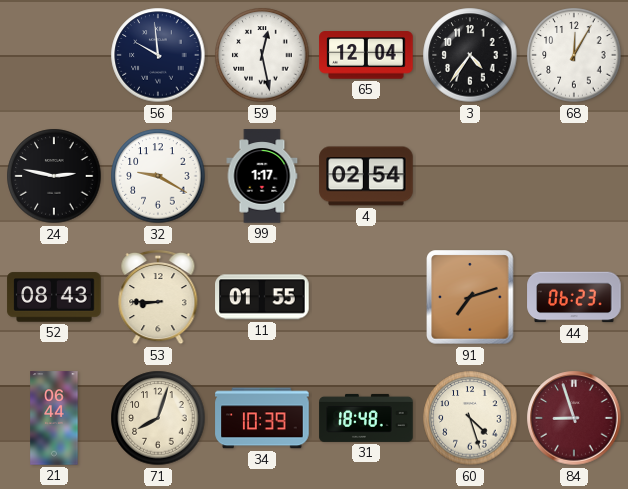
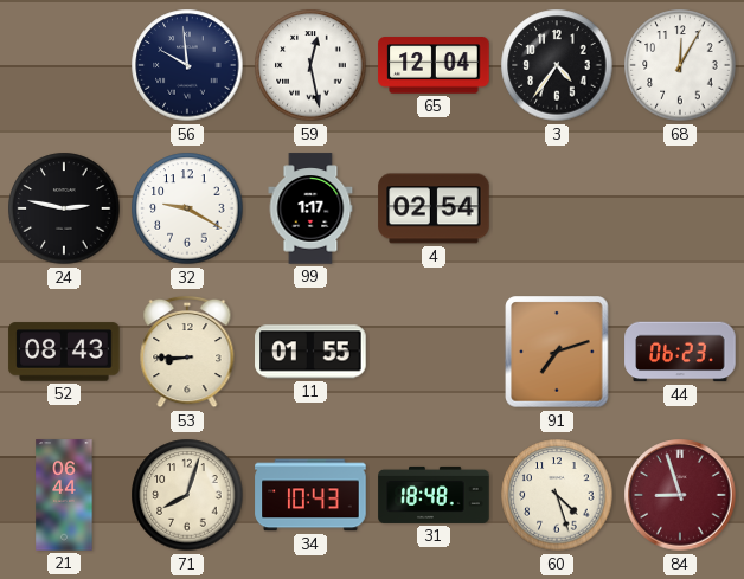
34: 10:39 -> 10:43 (310, 495)
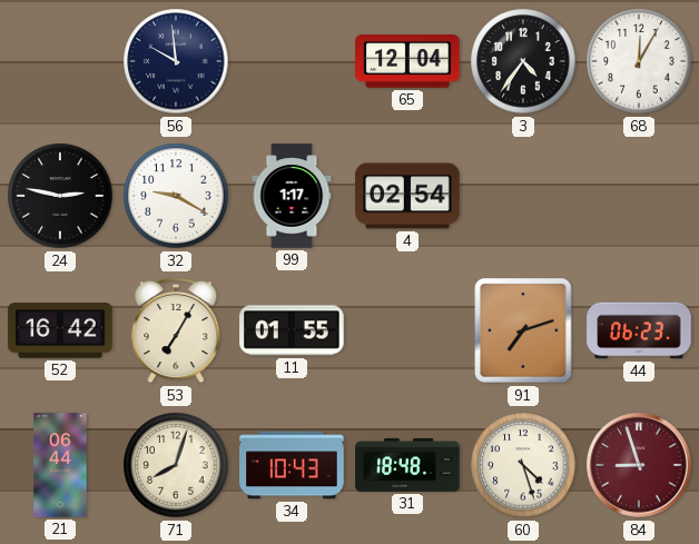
59: 12:28 -> none (310, 65)
52: 08:43 -> 16:42 (60, 330)
53: 8:45 -> 7:05 (176, 330)
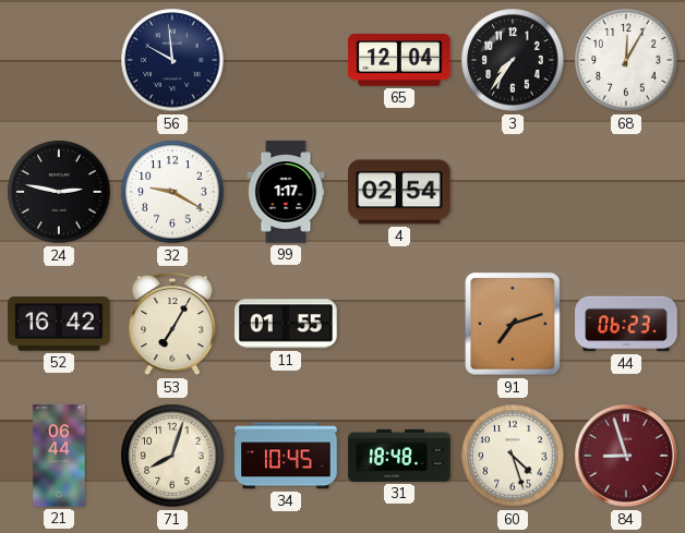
3: 4:36 -> 7:36 (513, 60)
34: 10:43 -> 10:45 (286, 456)
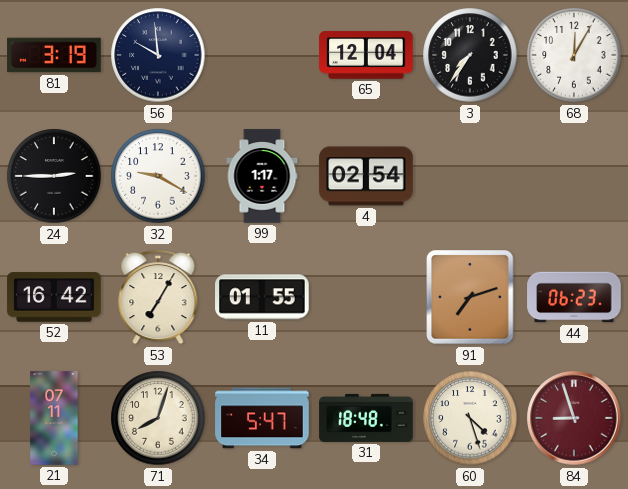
81: none -> 3:19 (54, 55)
24: 2:47 -> 2:45 (54, 176)
21: 06:44 -> 07:11 (54, 418)
34: 10:45 -> 5:47 (262, 418)
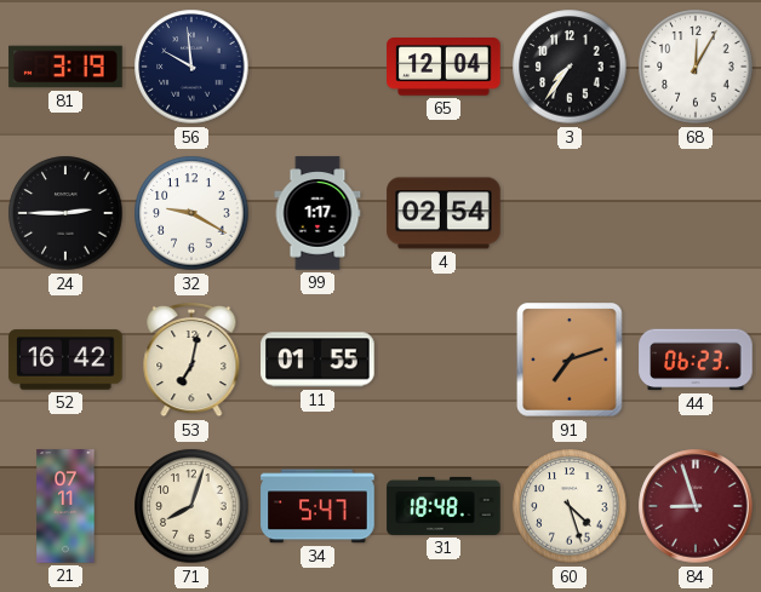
53: 7:05 -> 7:02 (191, 360)
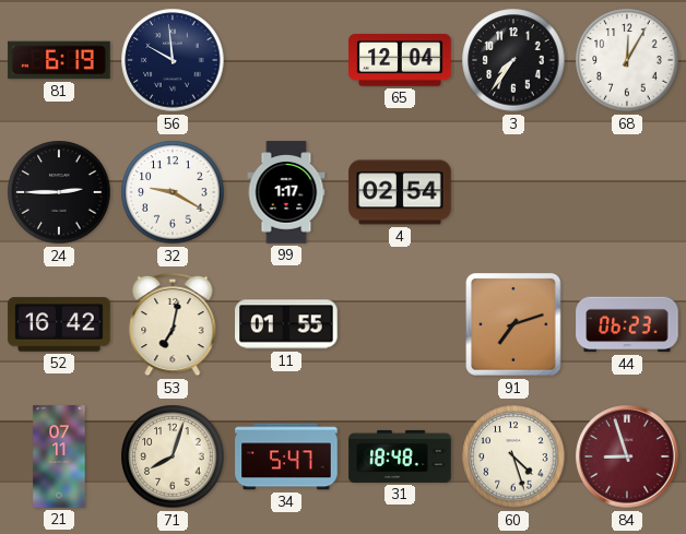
81: 3:19 -> 6:19 (59, 60)
